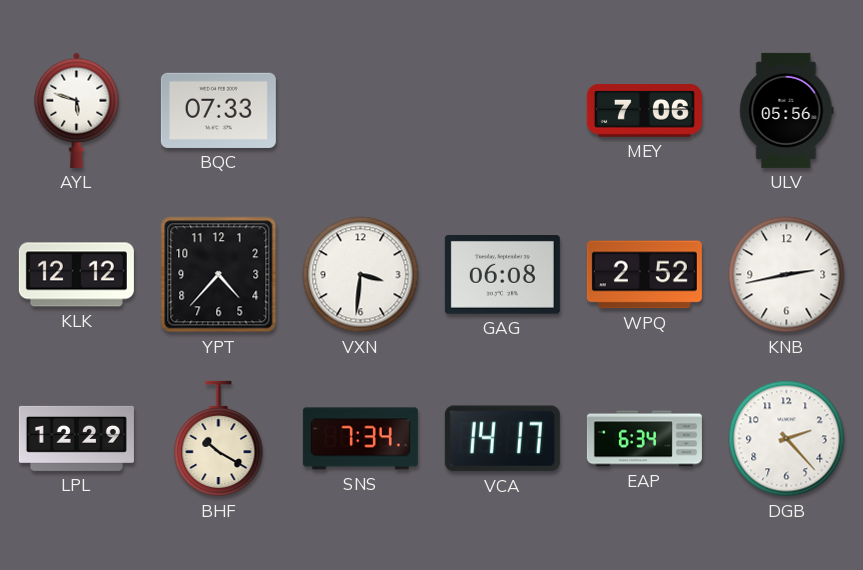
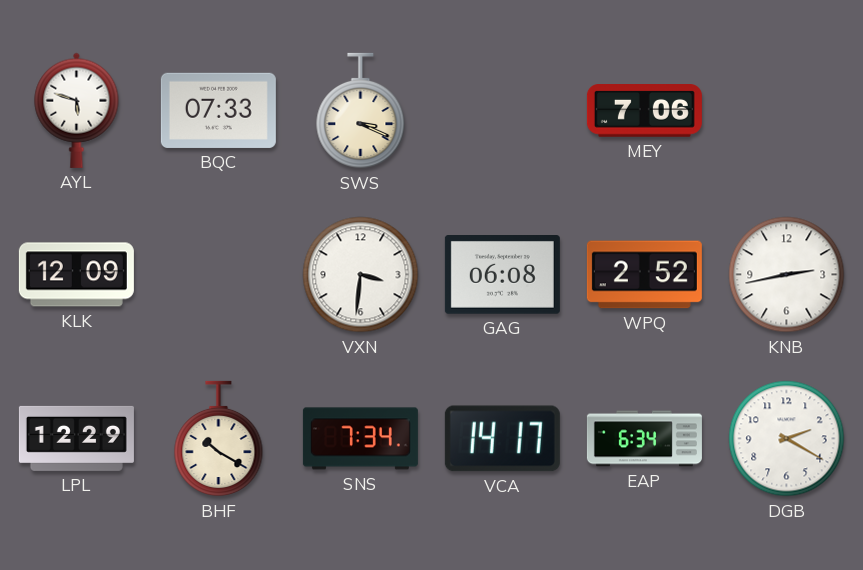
SWS: none -> 3:19 (361, 111)
ULV: 05:56 -> none (787, 110)
KLK: 12:12 -> 12:09 (76, 275)
YPT: 4:37 -> none (219, 275)
DGB: 2:23 -> 2:20 (787, 439)
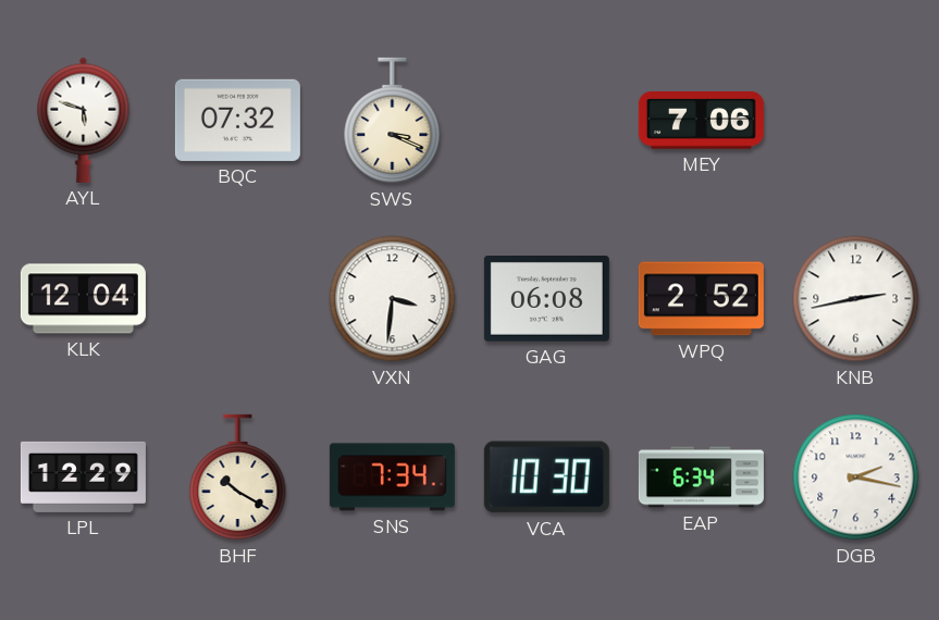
BQC: 07:33 -> 07:32 (237, 120)
KLK: 12:09 -> 12:04 (83, 299)
VCA: 14:17 -> 10:30 (546, 478)
DGB: 2:20 -> 2:17 (856, 478)
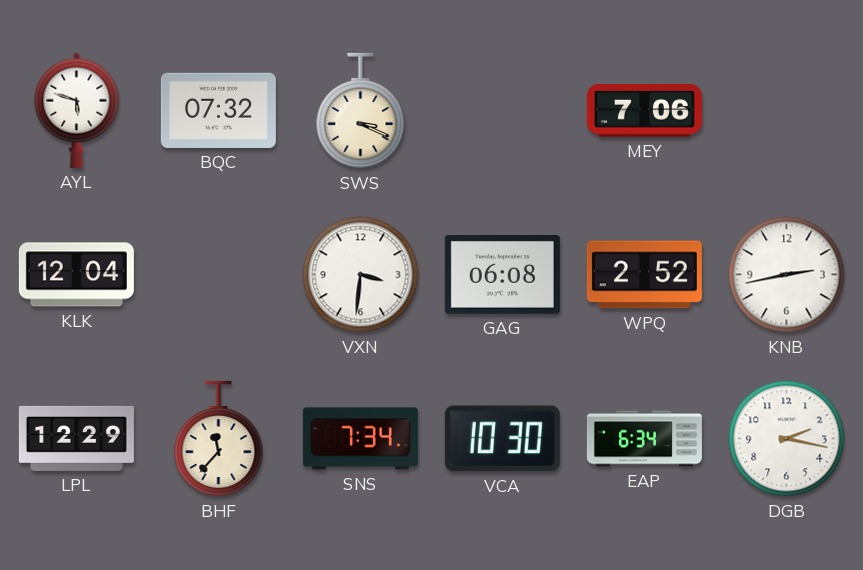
BHF: 10:20 -> 11:37 (219, 439)
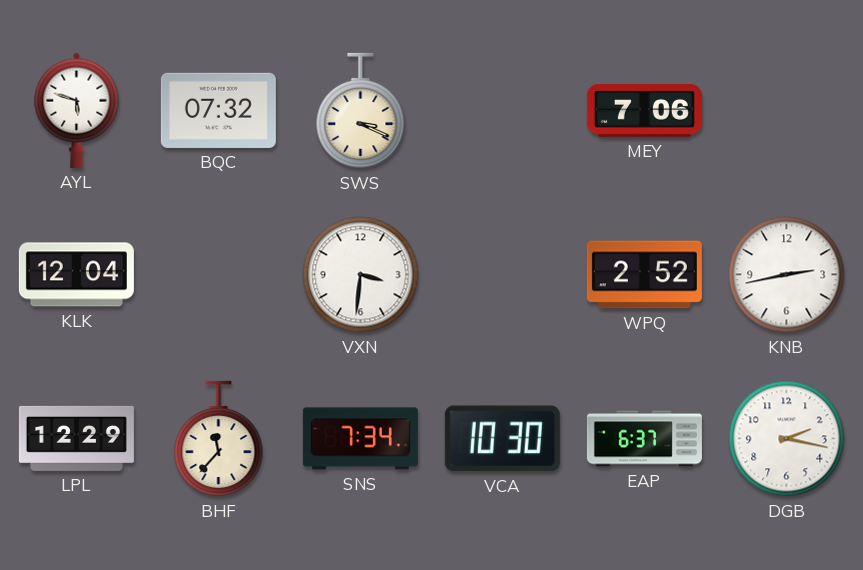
GAG: 06:08 -> none (502, 275)
EAP: 6:34 -> 6:37 (644, 439)
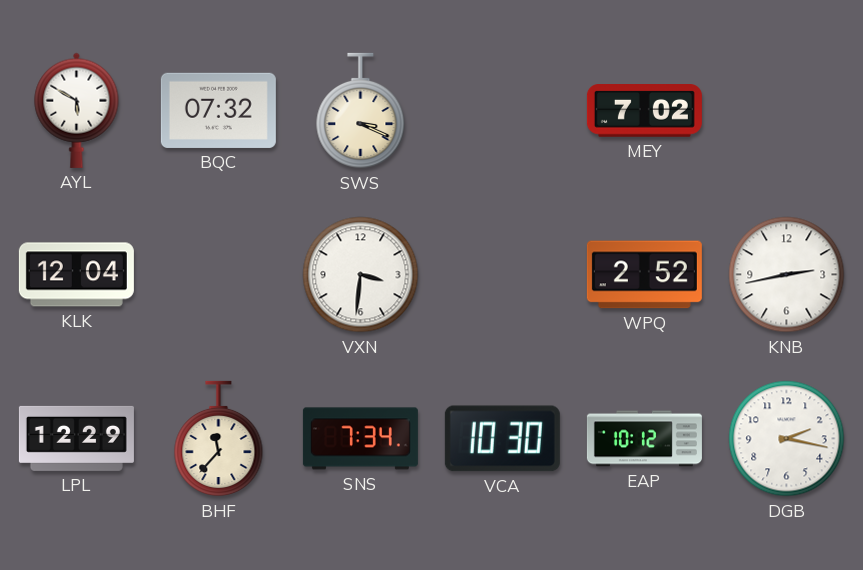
AYL: 5:48 -> 5:50 (77, 110)
MEY: 7:06 -> 7:02 (644, 111)
EAP: 6:37 -> 10:12 (644, 439)
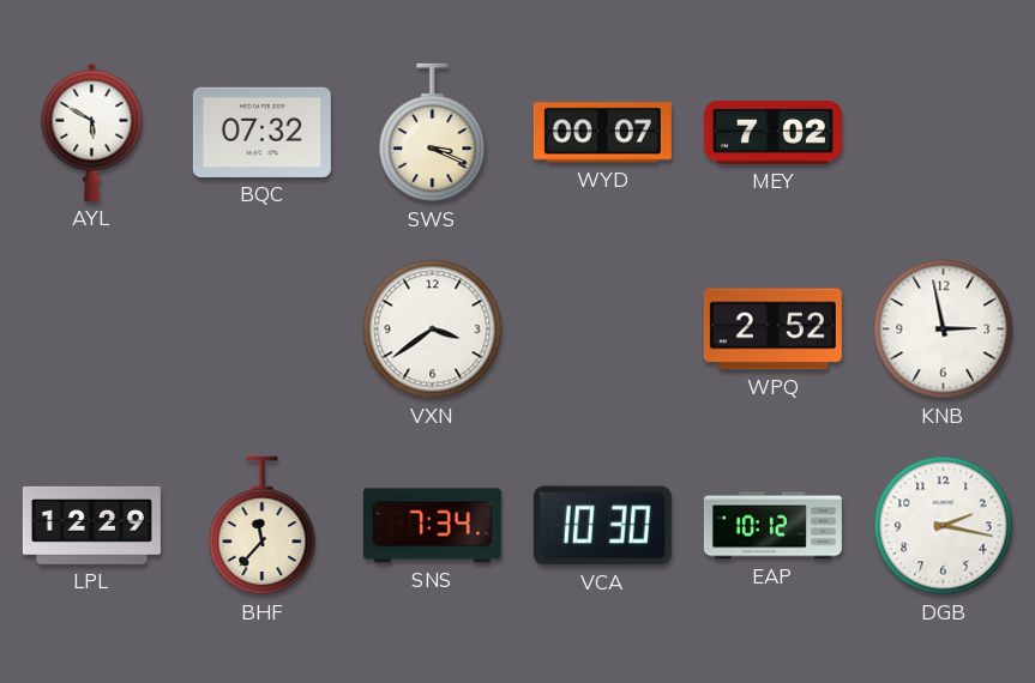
WYD: none -> 00:07 (602, 133)
KLK: 12:04 -> none (76, 275)
VXN: 3:31 -> 3:39 (433, 330)
KNB: 2:43 -> 2:58 (944, 330)
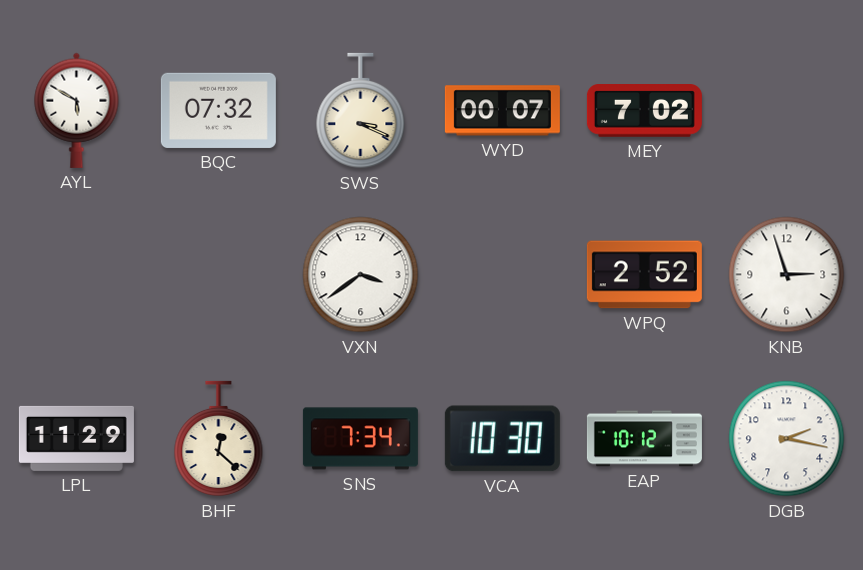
KNB: 2:58 -> 2:57 (787, 275)
LPL: 12:29 -> 11:29 (76, 438)
BHF: 11:37 -> 12:22 (219, 439)
